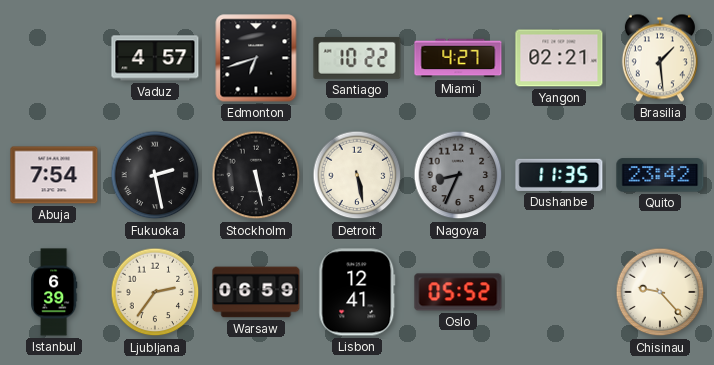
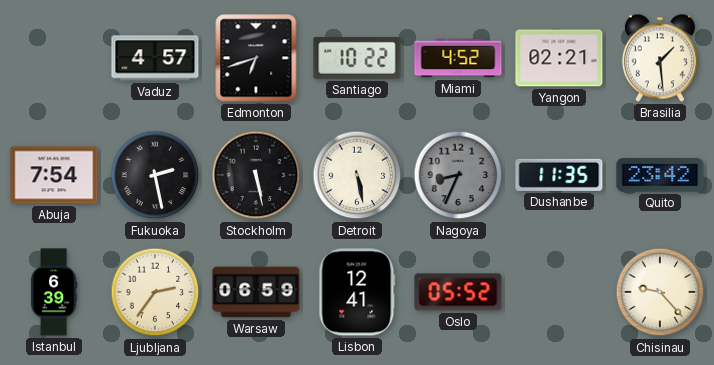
Miami: 4:27 -> 4:52 (458, 58)
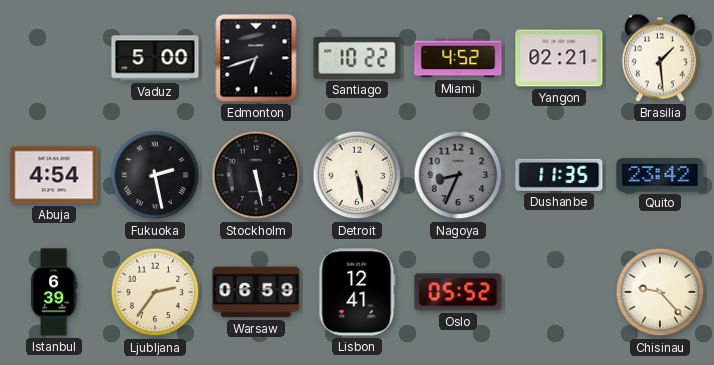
Vaduz: 4:57 -> 5:00 (155, 58)
Abuja: 7:54 -> 4:54 (54, 175)
